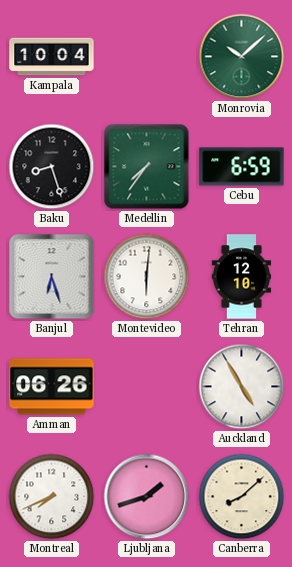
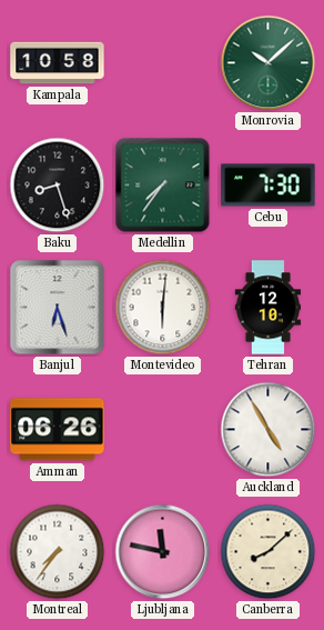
Kampala: 10:04 -> 10:58 (58, 63)
Cebu: 6:59 -> 7:30 (269, 186)
Montreal: 7:41 -> 7:36 (58, 552)
Ljubljana: 1:42 -> 11:47 (163, 552)
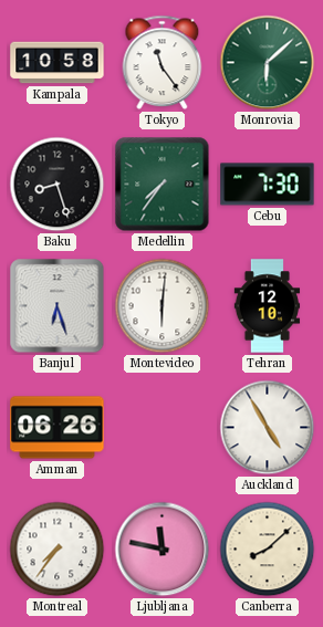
Tokyo: none -> 11:24 (163, 63)
Monrovia: 10:08 -> 6:08 (268, 63)
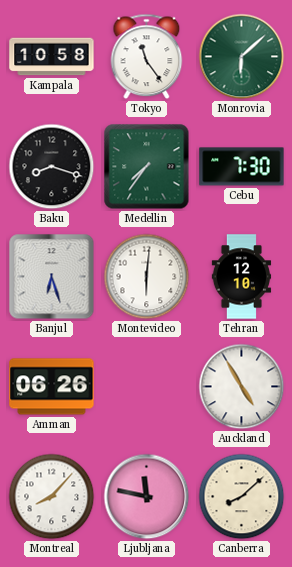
Baku: 8:27 -> 8:18 (52, 167)
Montreal: 7:36 -> 8:07 (52, 497)
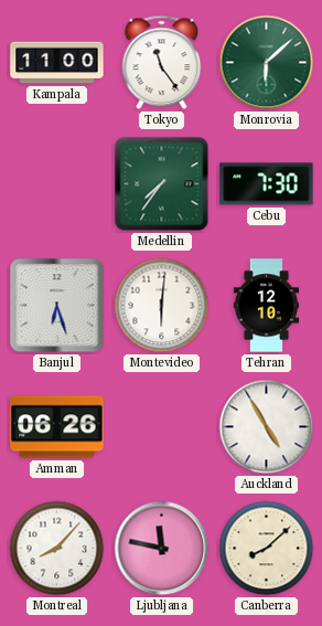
Kampala: 10:58 -> 11:00 (57, 63)
Baku: 8:18 -> none (52, 167)
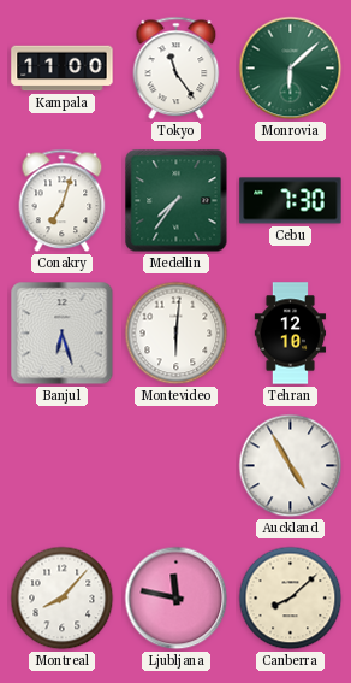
Conakry: none -> 7:03 (63, 201)
Amman: 06:26 -> none (57, 427)
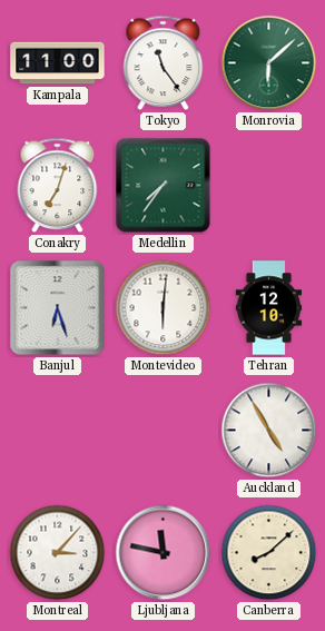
Cebu: 7:30 -> none (291, 201)
Montreal: 8:07 -> 3:07 (58, 553)
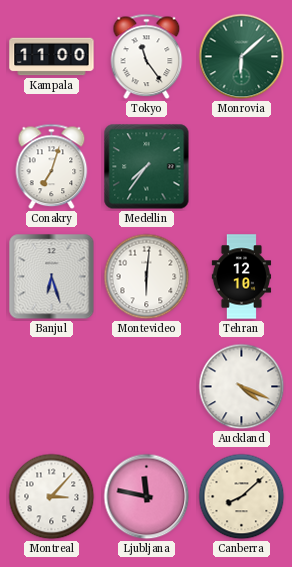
Auckland: 4:55 -> 4:19 (242, 387)
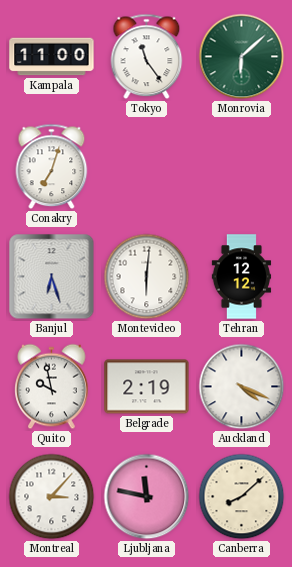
Medellin: 7:36 -> none (147, 167)
Tehran: 12:10 -> 12:12 (242, 277)
Quito: none -> 9:58 (52, 387)
Belgrade: none -> 2:19 (147, 387)
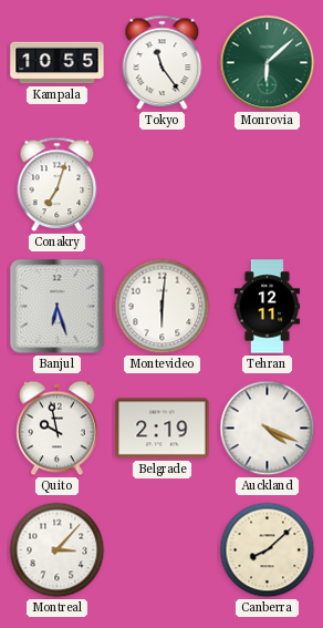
Kampala: 11:00 -> 10:55 (58, 63)
Tehran: 12:12 -> 12:11 (268, 307)
Ljubljana: 11:47 -> none (147, 497)
